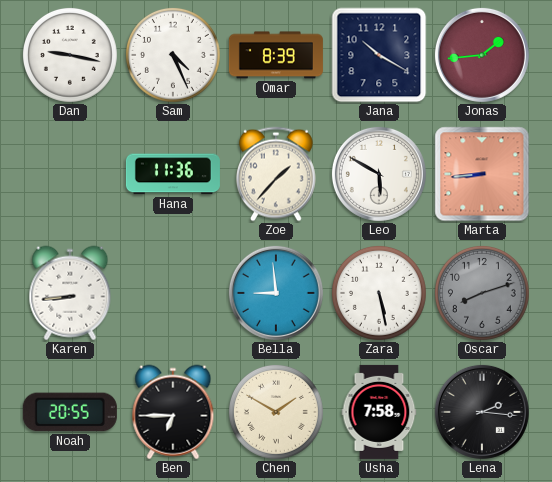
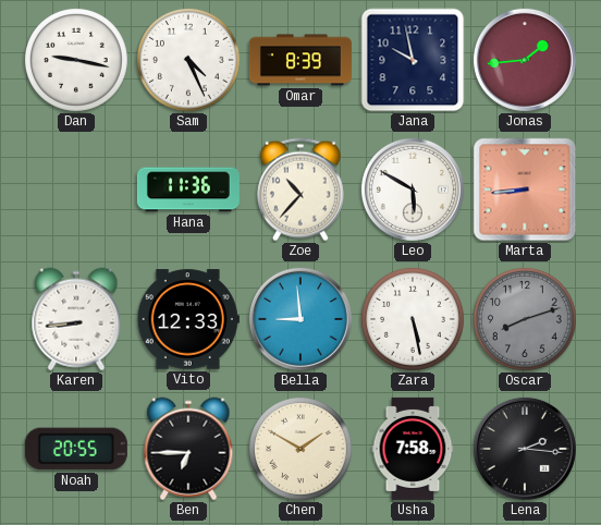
Jana: 10:20 -> 9:58 (413, 60)
Zoe: 1:37 -> 10:37 (300, 190)
Vito: none -> 12:33 (188, 319)
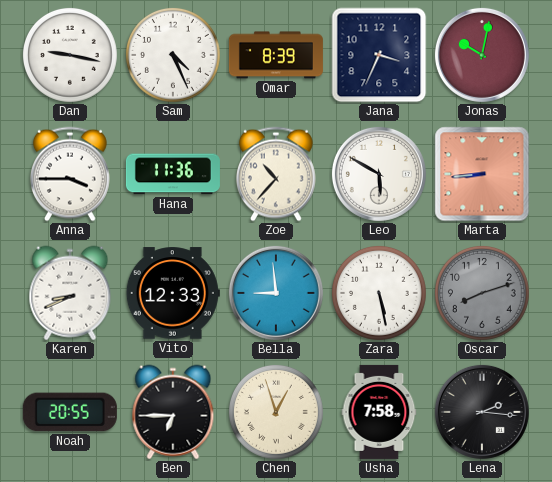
Jana: 9:58 -> 3:34 (379, 55)
Jonas: 1:44 -> 10:02 (482, 55)
Anna: none -> 3:45 (70, 174)
Karen: 8:44 -> 8:41 (70, 293)
Chen: 1:50 -> 12:57 (276, 412)
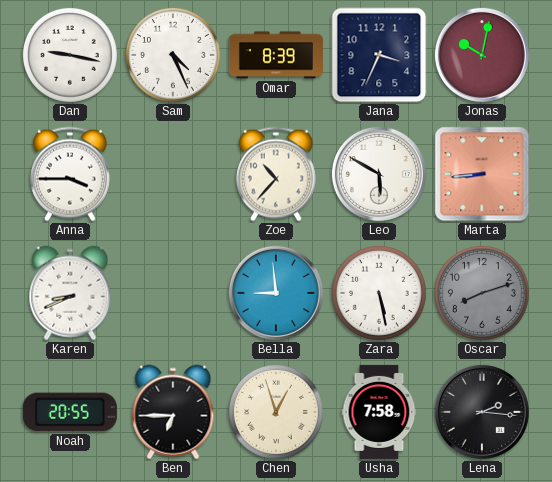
Hana: 11:36 -> none (173, 174)
Vito: 12:33 -> none (173, 293)
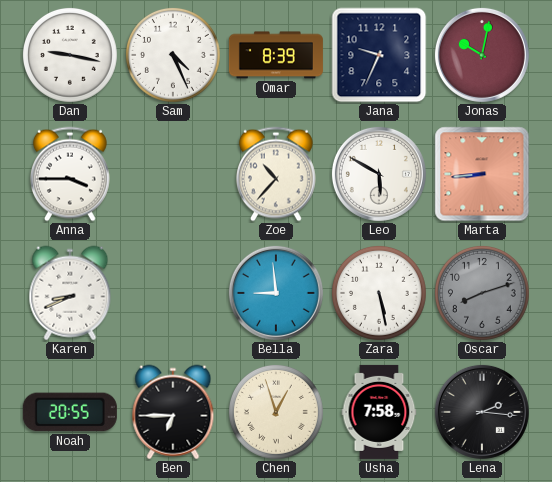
Jana: 3:34 -> 9:34 (379, 55)
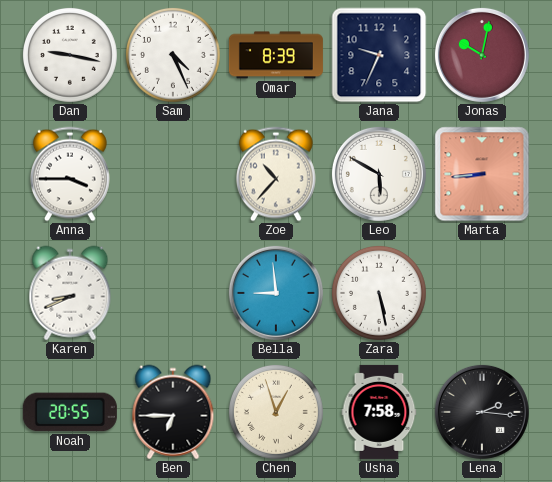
Oscar: 8:12 -> none (482, 293)
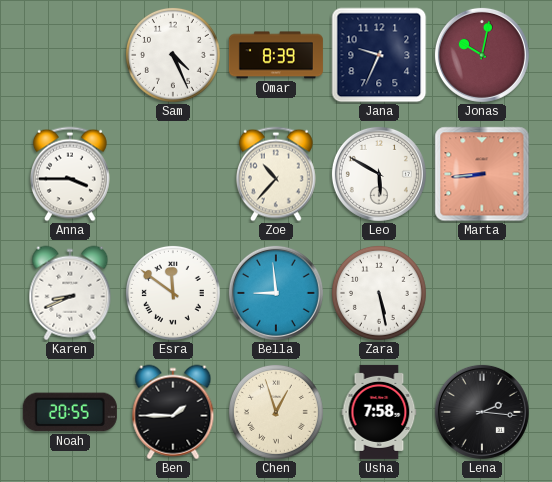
Dan: 9:17 -> none (70, 55)
Esra: none -> 11:51 (173, 293)
Ben: 6:45 -> 1:45 (173, 412)
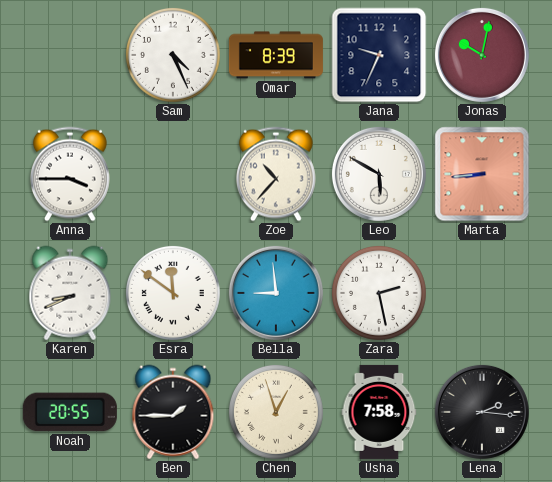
Zara: 5:28 -> 2:28 (379, 293)
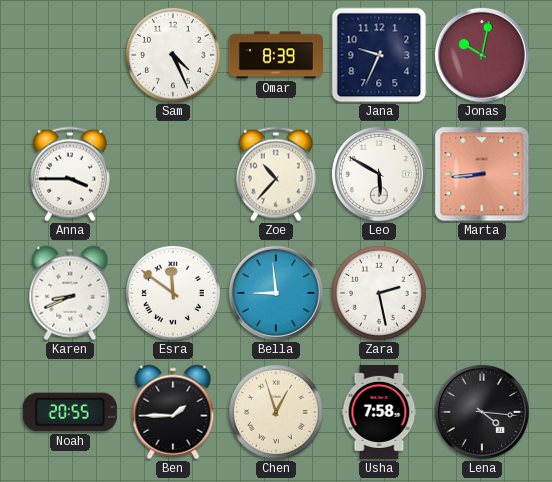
Lena: 2:16 -> 4:16 (482, 412)
